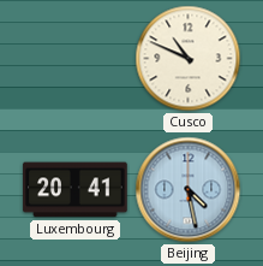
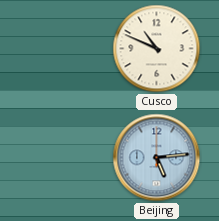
Luxembourg: 20:41 -> none (76, 190)
Beijing: 4:28 -> 5:14 (157, 158)
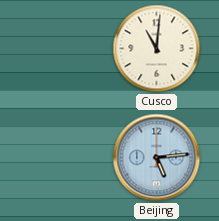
Cusco: 10:49 -> 11:01 (157, 49)
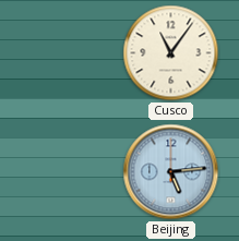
Cusco: 11:01 -> 11:06 (171, 53)
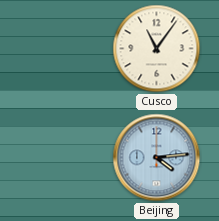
Beijing: 5:14 -> 4:14 (157, 158)
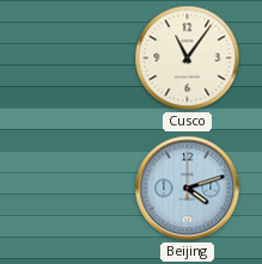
Beijing: 4:14 -> 4:12 (188, 189)
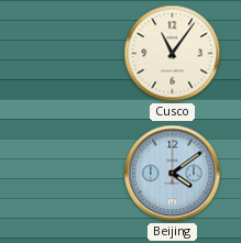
Beijing: 4:12 -> 4:09 (173, 174)
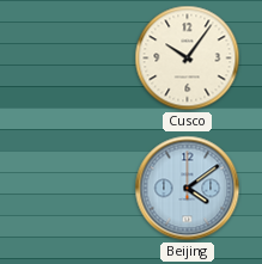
Cusco: 11:06 -> 10:06 (188, 59)
